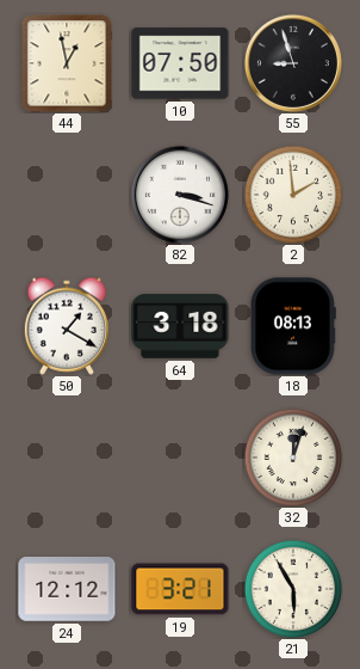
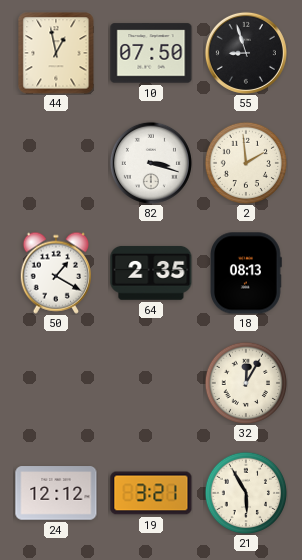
64: 3:18 -> 2:35 (151, 273)
32: 12:03 -> 12:05 (246, 383)
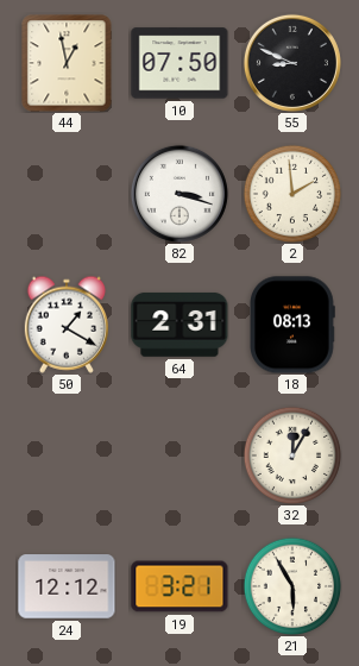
55: 8:57 -> 8:49 (292, 63)
64: 2:35 -> 2:31 (179, 325)
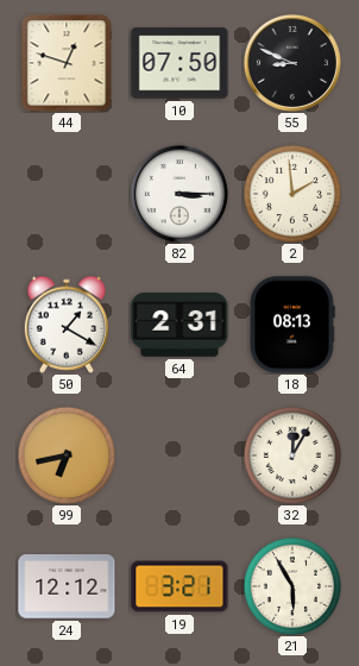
44: 12:58 -> 12:48 (67, 63)
82: 3:18 -> 3:15 (179, 194)
99: none -> 6:43 (67, 455)
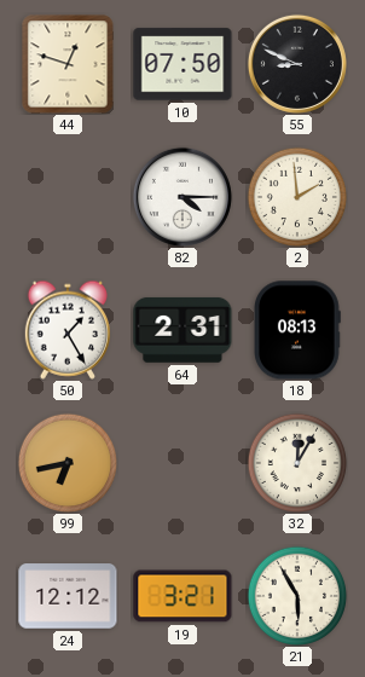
82: 3:15 -> 4:15 (182, 197)
50: 1:20 -> 1:25 (66, 330)
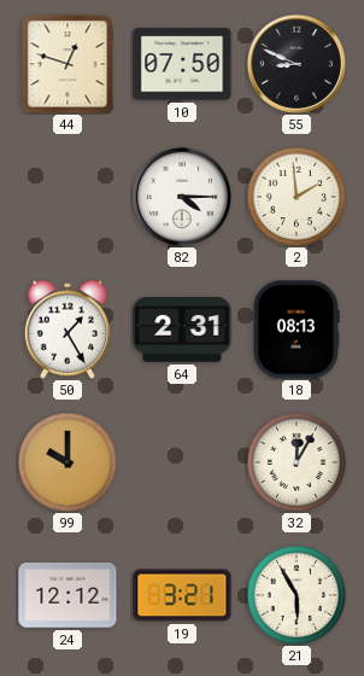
99: 6:43 -> 10:00 (67, 462)
